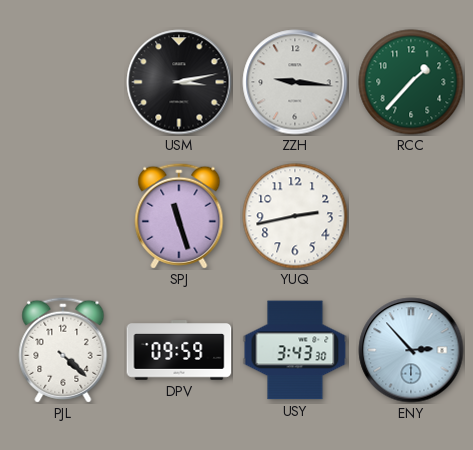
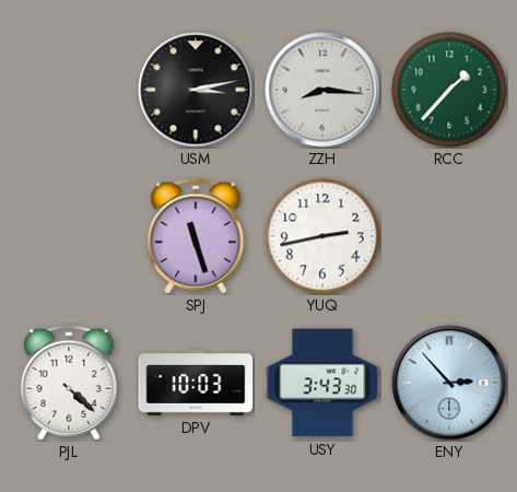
ZZH: 9:16 -> 8:16 (322, 90)
DPV: 09:59 -> 10:03 (196, 383)
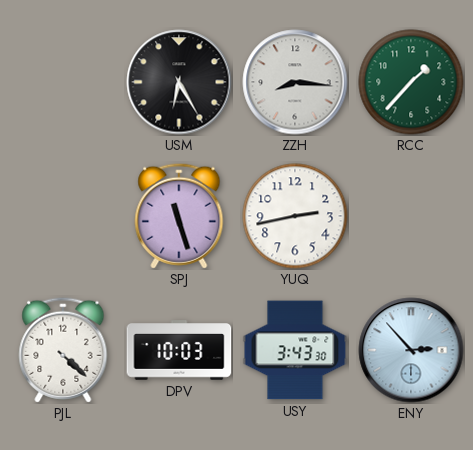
USM: 3:13 -> 6:25 (179, 82)
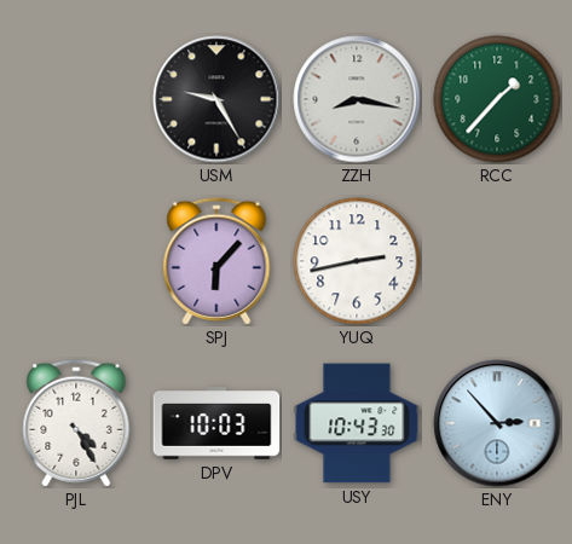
USM: 6:25 -> 9:25 (216, 99)
ZZH: 8:16 -> 8:17 (357, 99)
SPJ: 11:27 -> 6:07 (216, 261)
PJL: 4:22 -> 4:25 (76, 423)
USY: 3:43 -> 10:43 (357, 423)
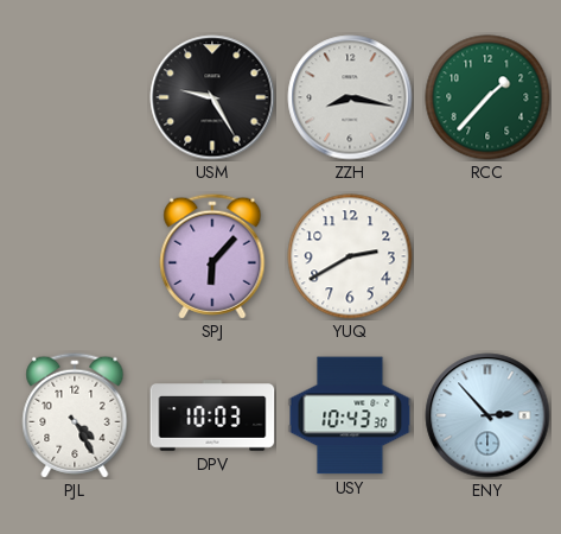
YUQ: 2:43 -> 2:40 (350, 256)
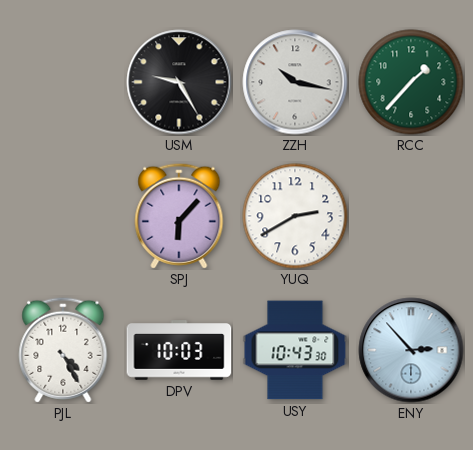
ZZH: 8:17 -> 10:17 (295, 82)
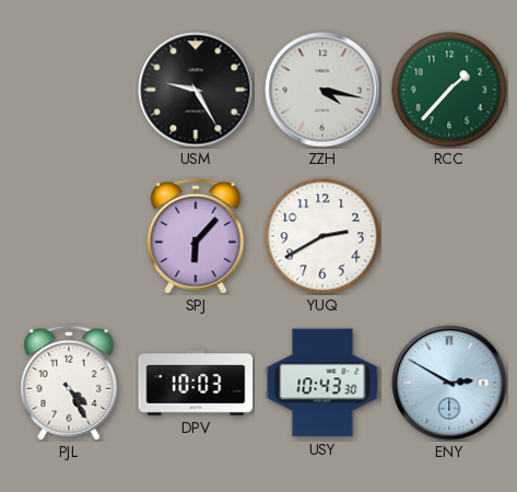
ZZH: 10:17 -> 4:17 (322, 90)
ENY: 2:53 -> 2:50 (449, 383)
